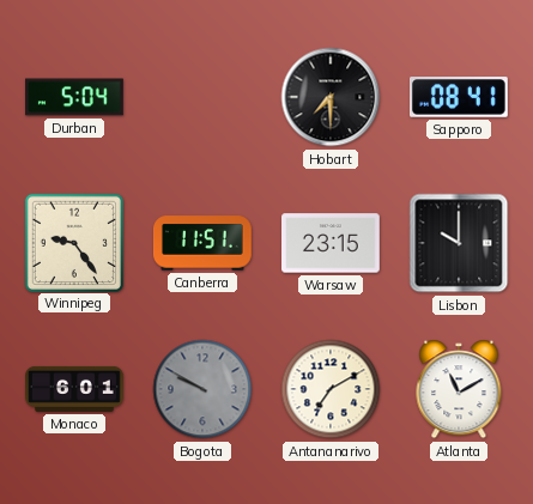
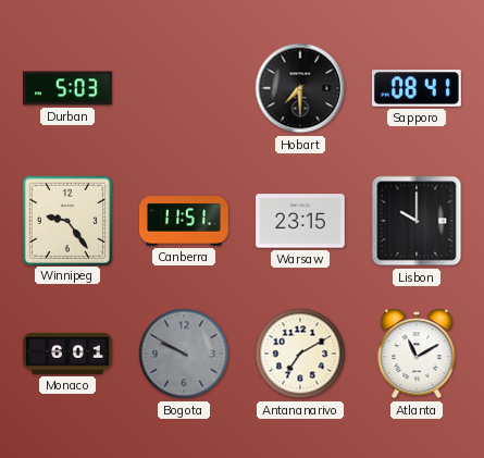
Durban: 5:04 -> 5:03 (69, 88)
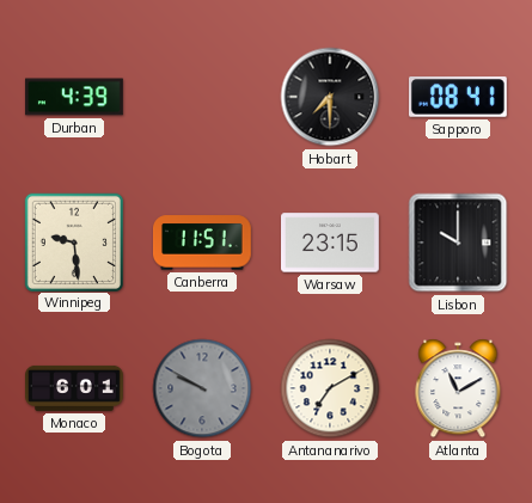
Durban: 5:03 -> 4:39 (75, 97)
Winnipeg: 9:24 -> 9:29 (73, 241)
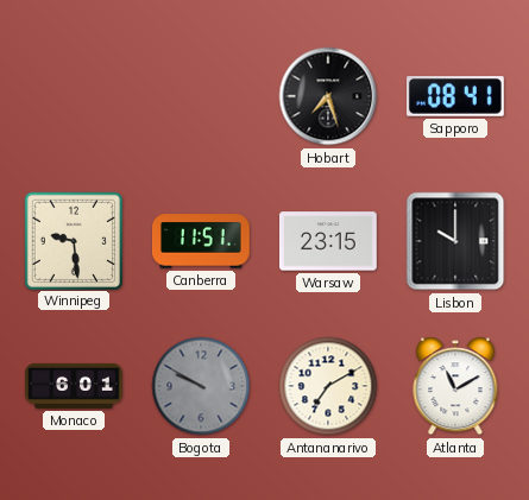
Durban: 4:39 -> none (75, 97)
Hobart: 7:30 -> 7:27 (328, 96)
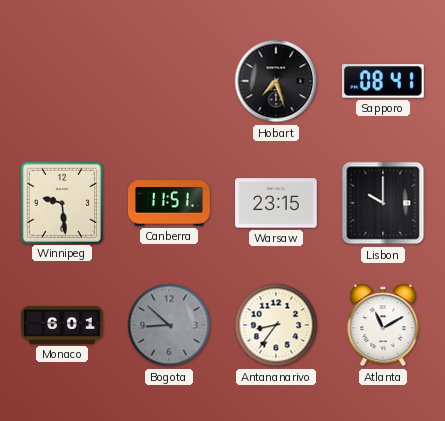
Bogota: 9:50 -> 8:52 (169, 325)
Antananarivo: 7:10 -> 8:36 (276, 325)
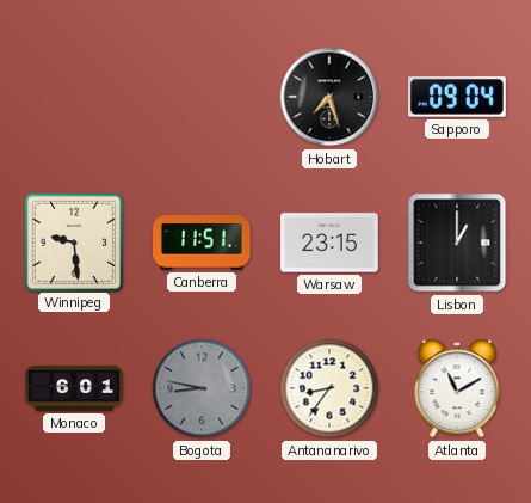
Sapporo: 08:41 -> 09:04 (458, 97)
Lisbon: 10:00 -> 1:00 (457, 243)
Bogota: 8:52 -> 8:47 (202, 388)
